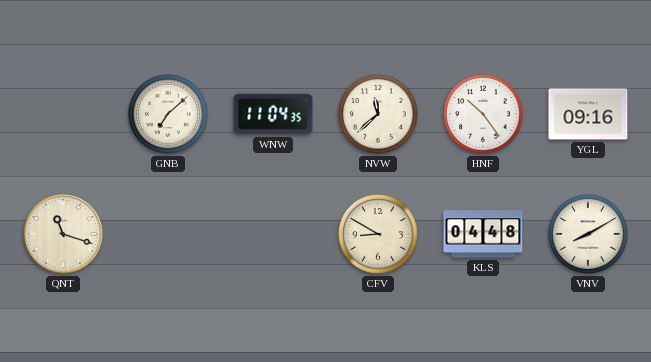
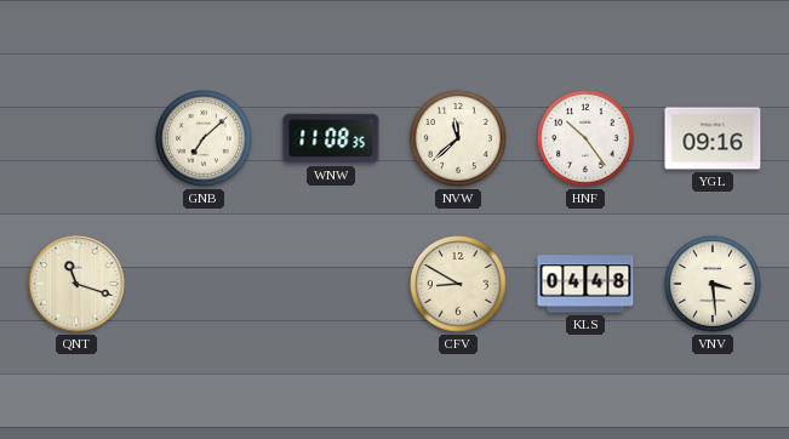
WNW: 11:04 -> 11:08 (331, 138)
VNV: 8:10 -> 3:29 (713, 284)
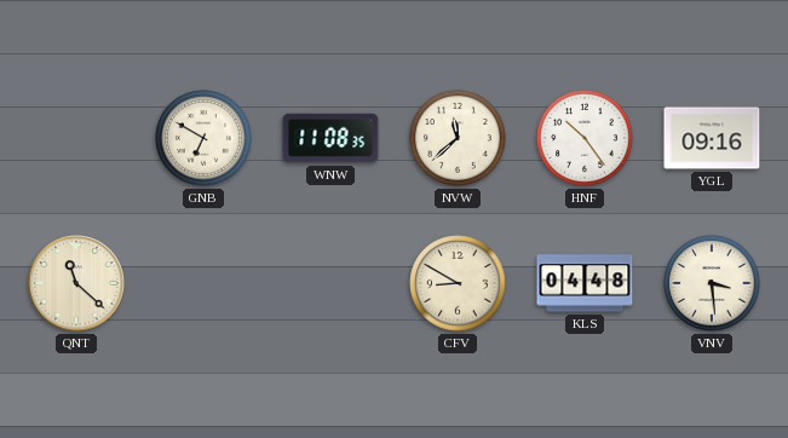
GNB: 7:08 -> 6:50 (203, 138)
QNT: 11:18 -> 11:22 (76, 283)
